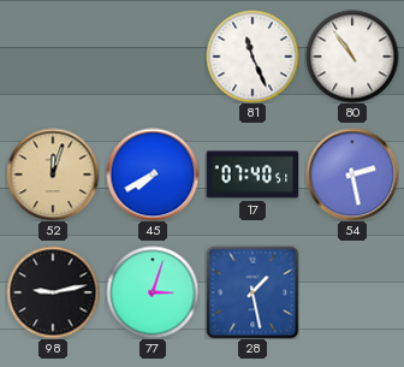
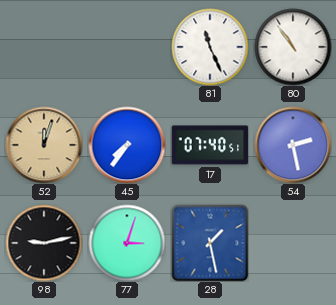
45: 7:40 -> 7:36 (127, 145)
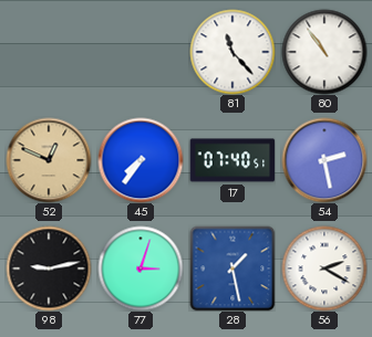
81: 11:26 -> 11:23 (232, 52)
52: 12:03 -> 12:49 (49, 160)
56: none -> 2:20 (324, 268)
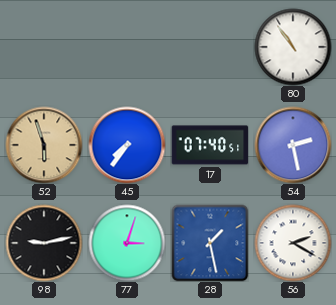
81: 11:23 -> none (232, 52)
52: 12:49 -> 5:57 (44, 145)
